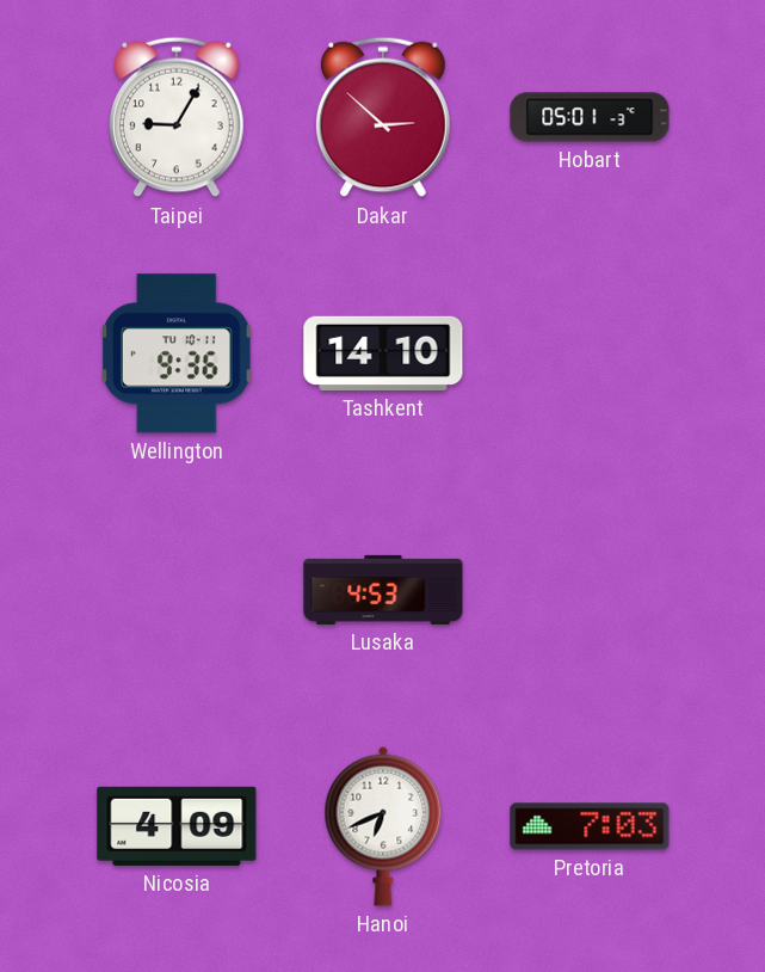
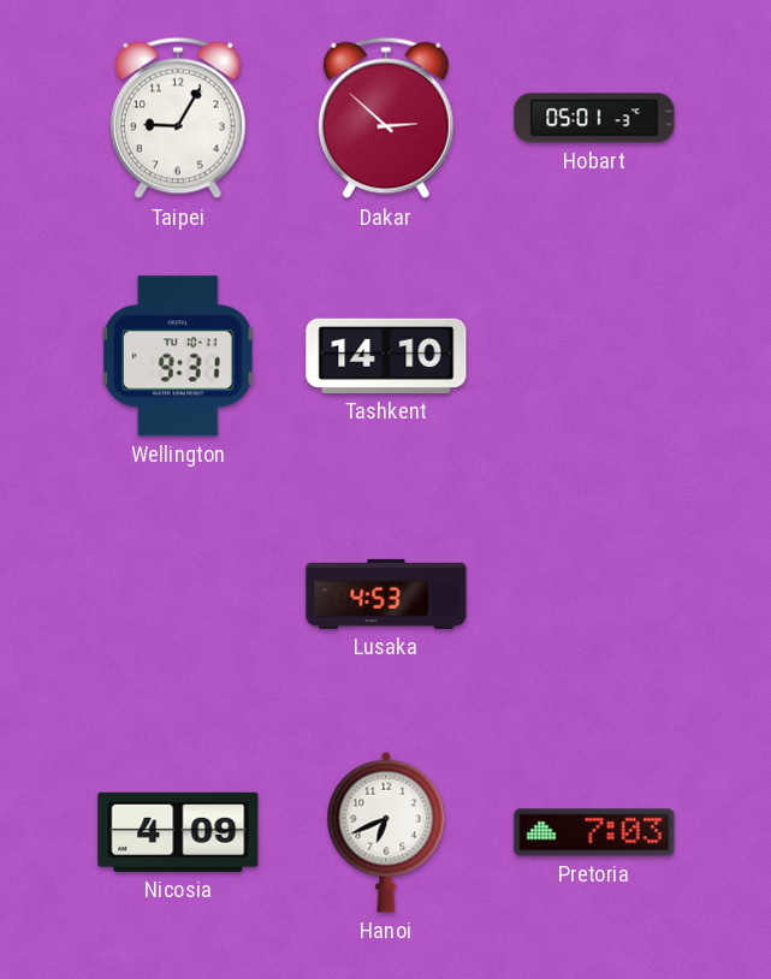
Wellington: 9:36 -> 9:31 (179, 356)
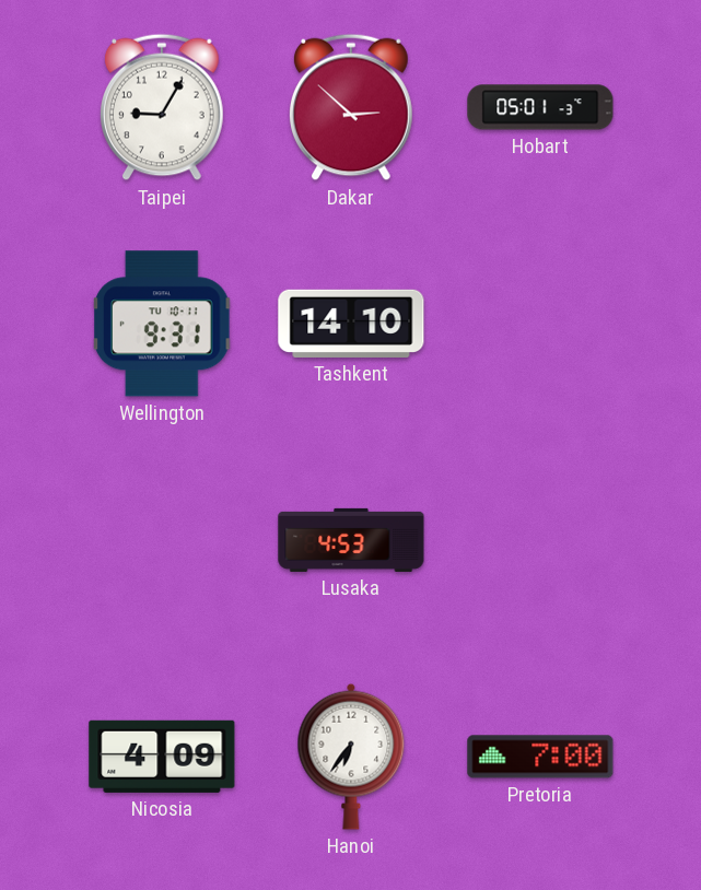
Hanoi: 6:41 -> 6:36 (351, 757)
Pretoria: 7:03 -> 7:00 (540, 757)
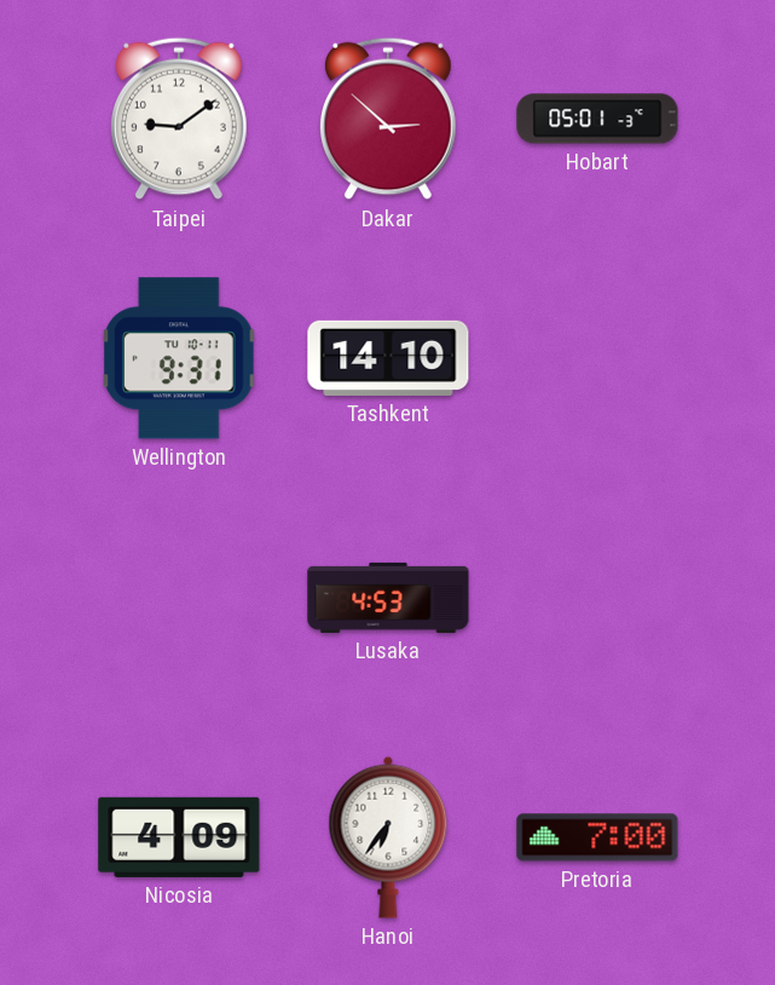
Taipei: 9:05 -> 9:09 (179, 119)
